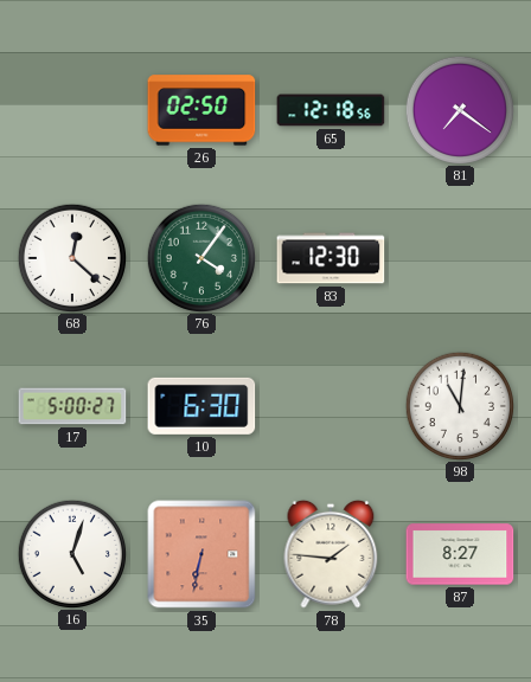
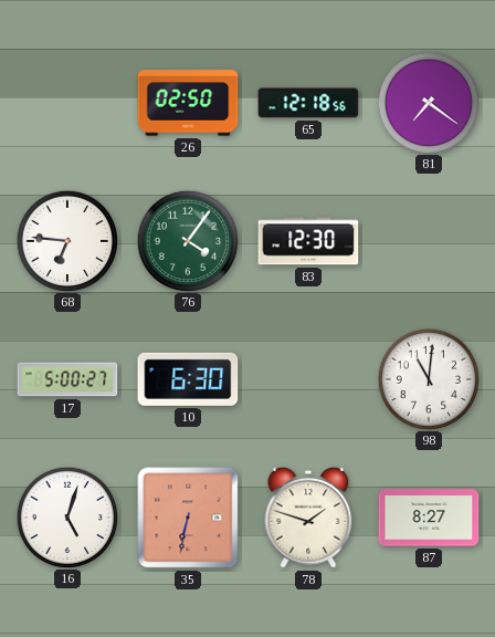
68: 12:22 -> 6:46 (66, 240)
78: 1:46 -> 1:48 (308, 518)
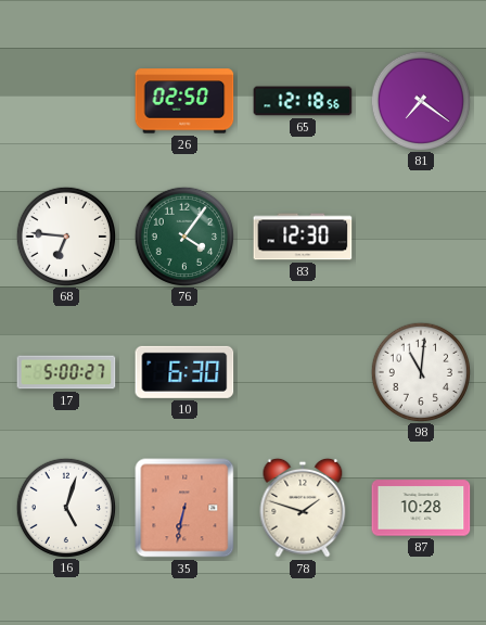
87: 8:27 -> 10:28 (421, 508)
